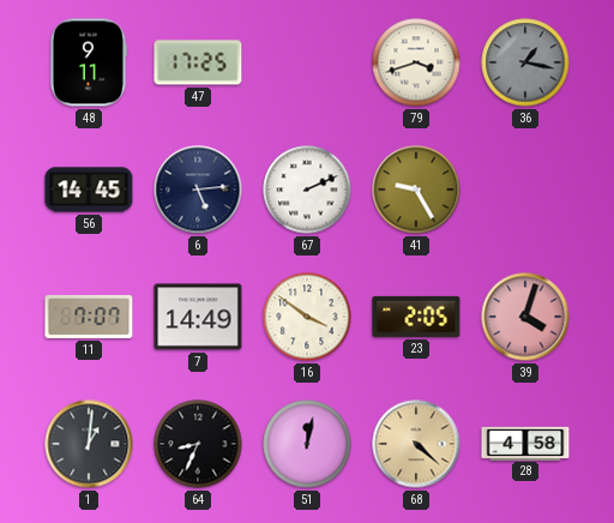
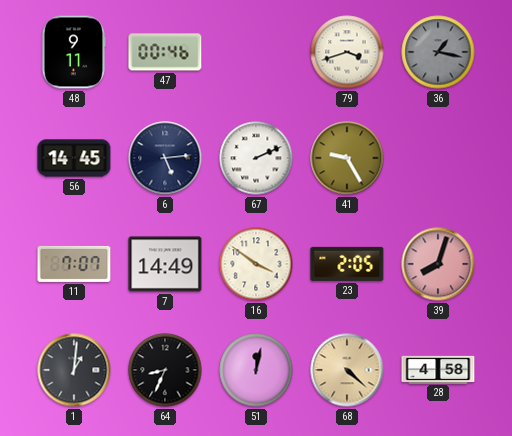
47: 17:25 -> 00:46 (165, 52)
39: 4:03 -> 8:03 (438, 264)
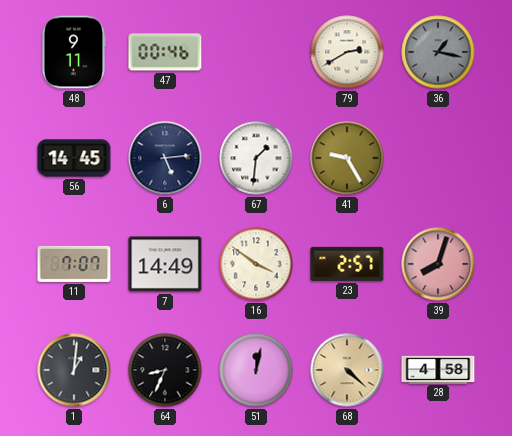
79: 3:42 -> 2:40 (347, 52)
67: 2:11 -> 1:31 (256, 158)
23: 2:05 -> 2:57 (347, 264)
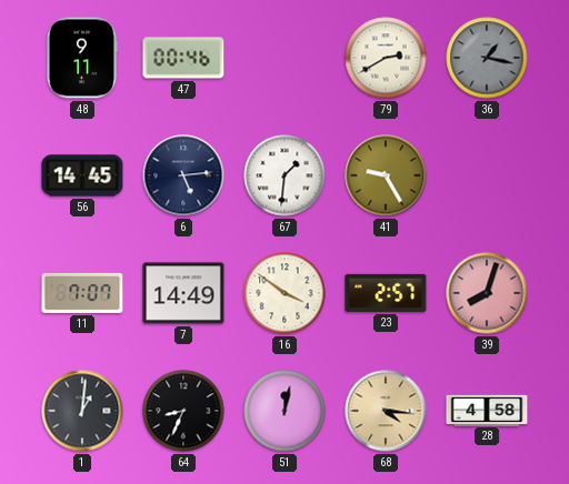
68: 4:22 -> 4:16 (386, 411)
